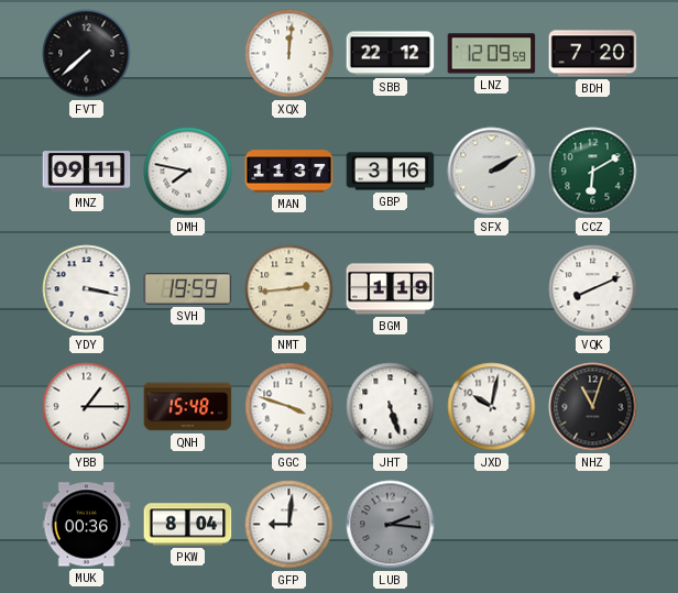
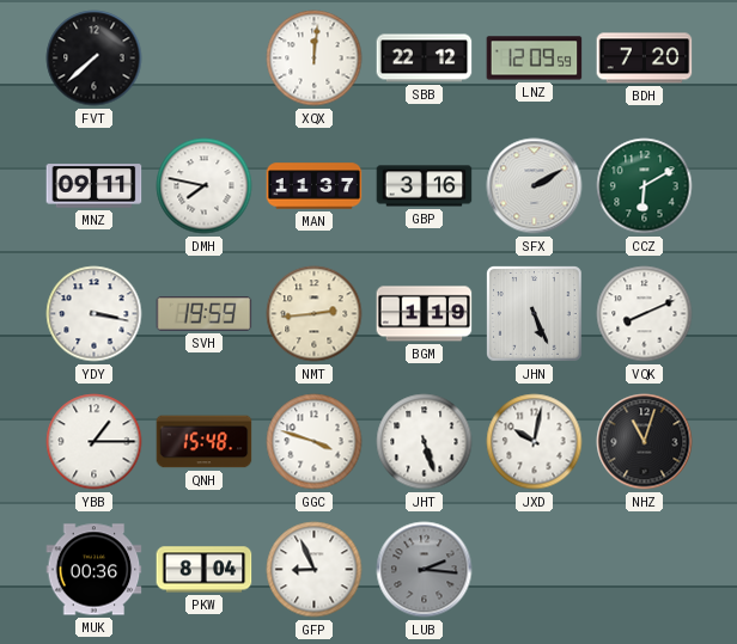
JHN: none -> 5:26 (535, 314)
GFP: 9:01 -> 8:56 (315, 570)
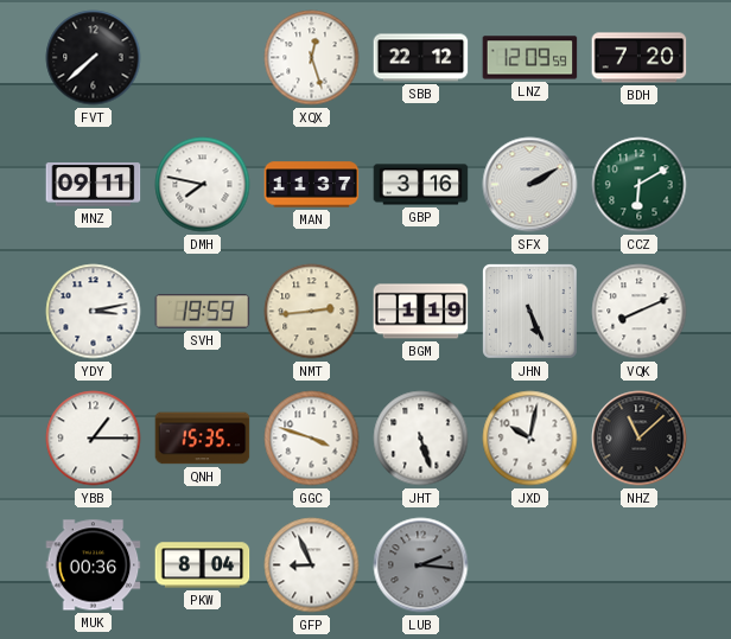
XQX: 12:01 -> 12:27 (312, 58)
YDY: 3:17 -> 3:13 (94, 312)
QNH: 15:48 -> 15:35 (203, 439)
NHZ: 11:03 -> 11:08 (640, 439)
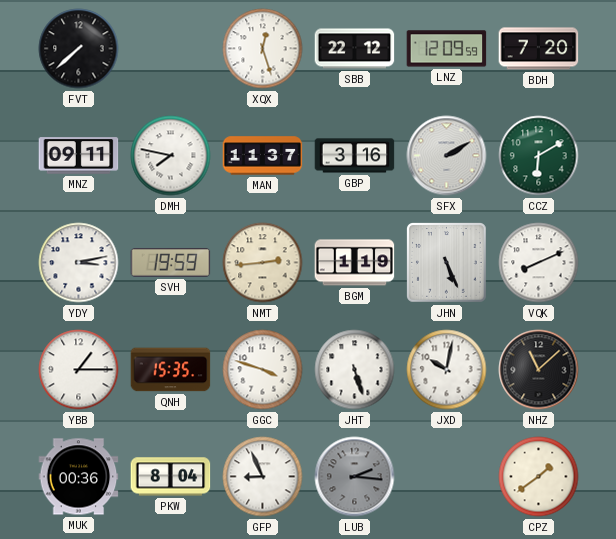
CPZ: none -> 1:39 (539, 477)
